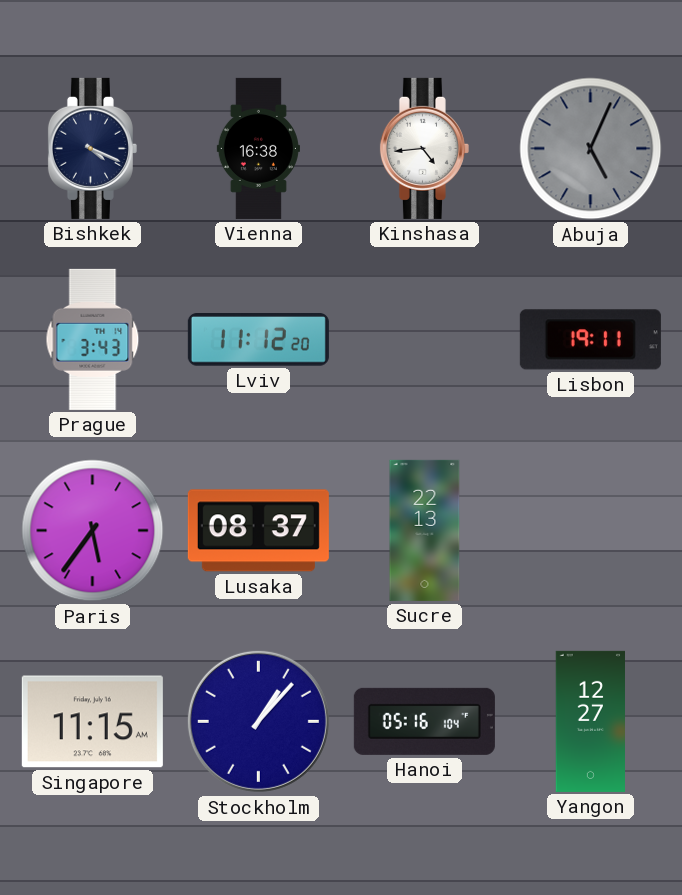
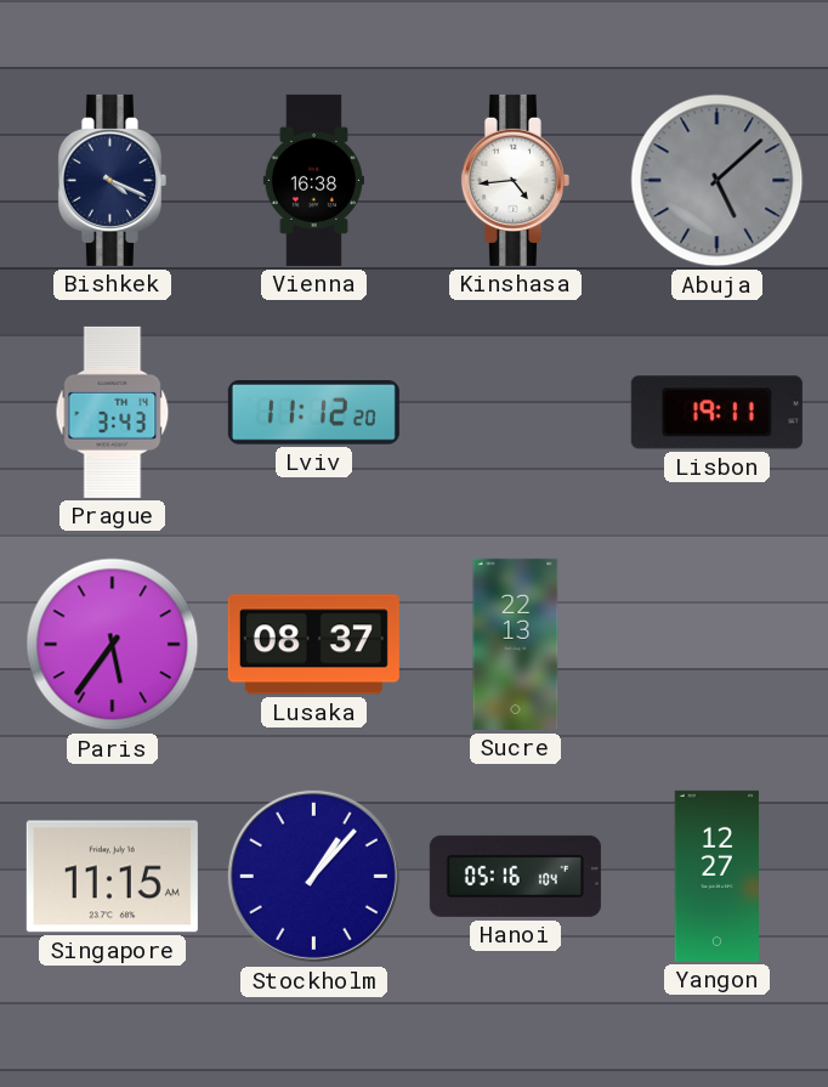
Abuja: 5:04 -> 5:08 (718, 181)
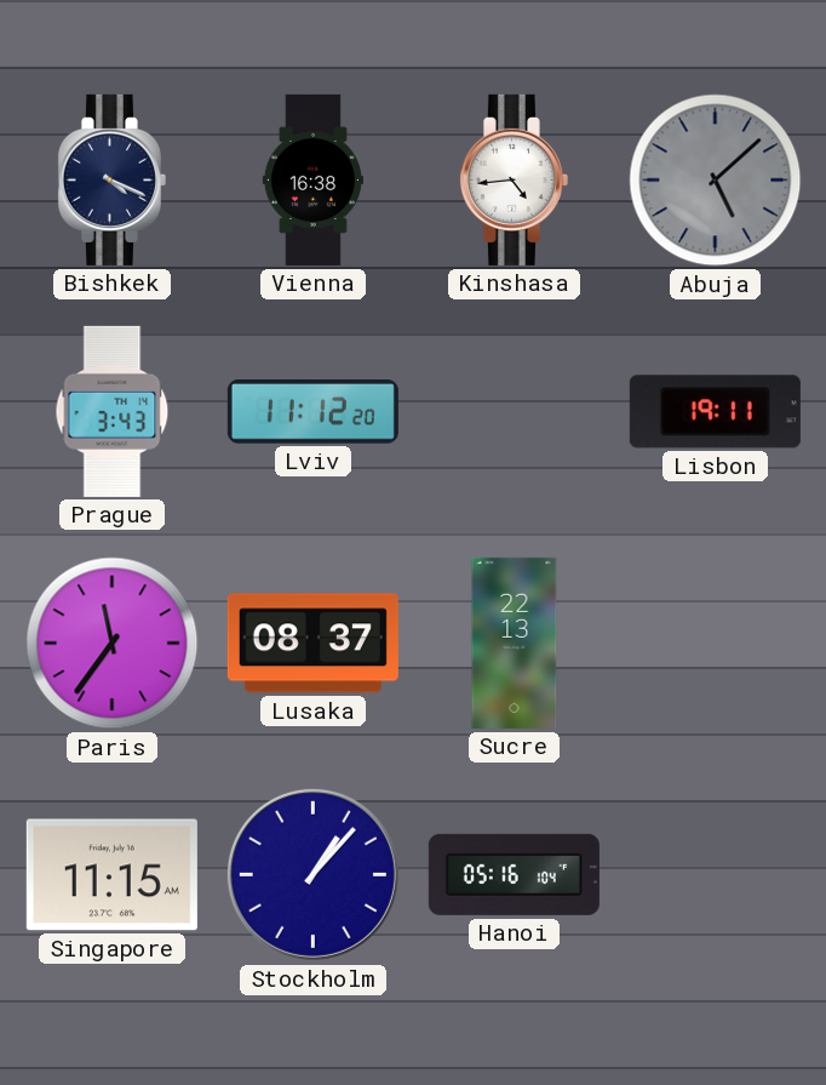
Paris: 5:36 -> 11:36 (113, 644)
Yangon: 12:27 -> none (718, 876)
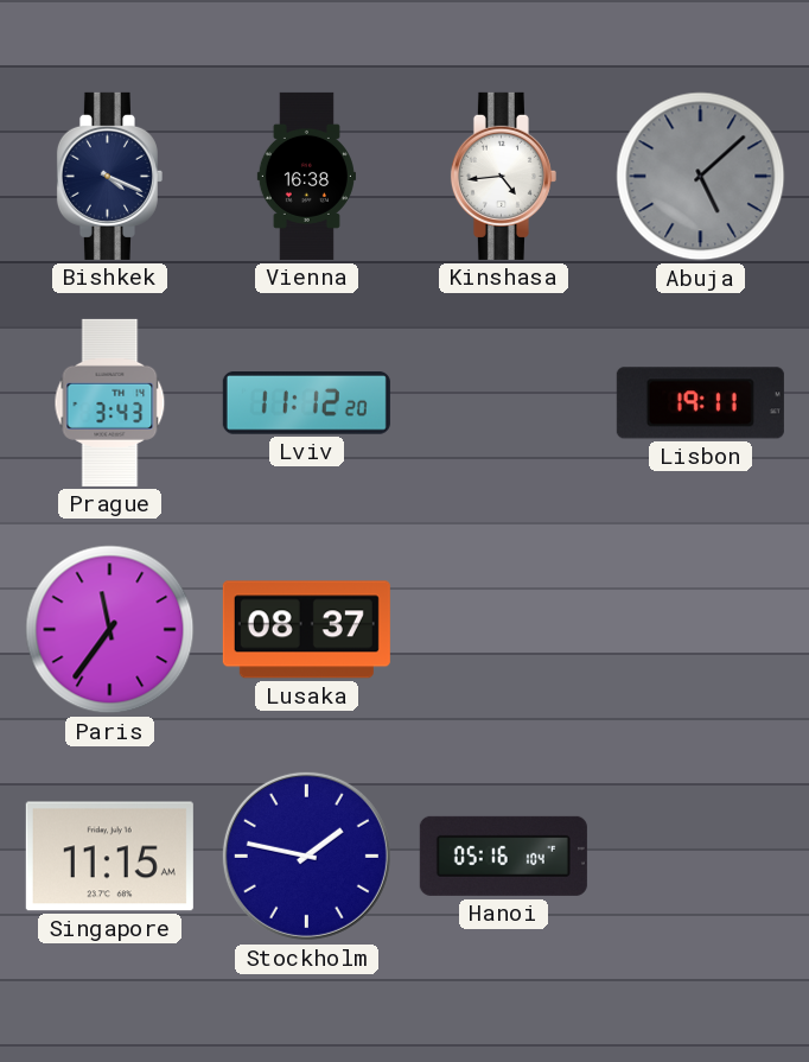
Sucre: 22:13 -> none (515, 643)
Stockholm: 1:07 -> 1:47 (306, 856)
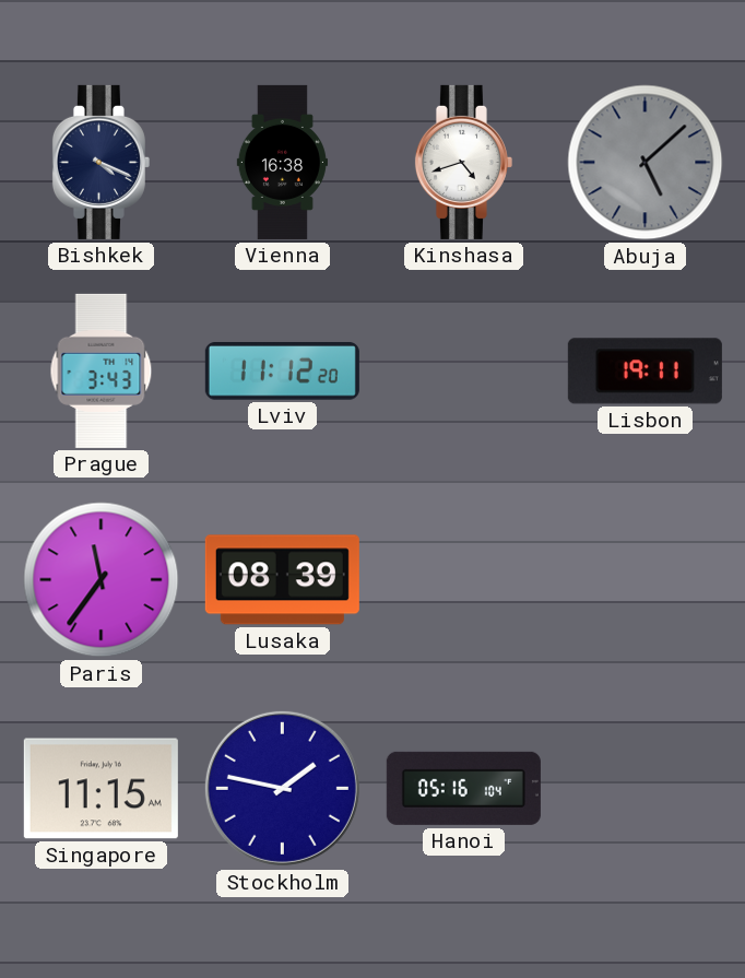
Kinshasa: 4:44 -> 4:42 (463, 162)
Lusaka: 08:37 -> 08:39 (282, 580)
